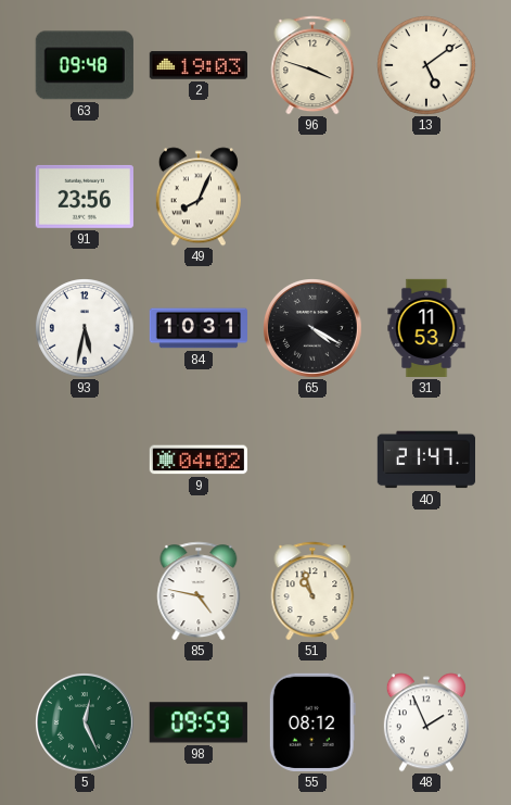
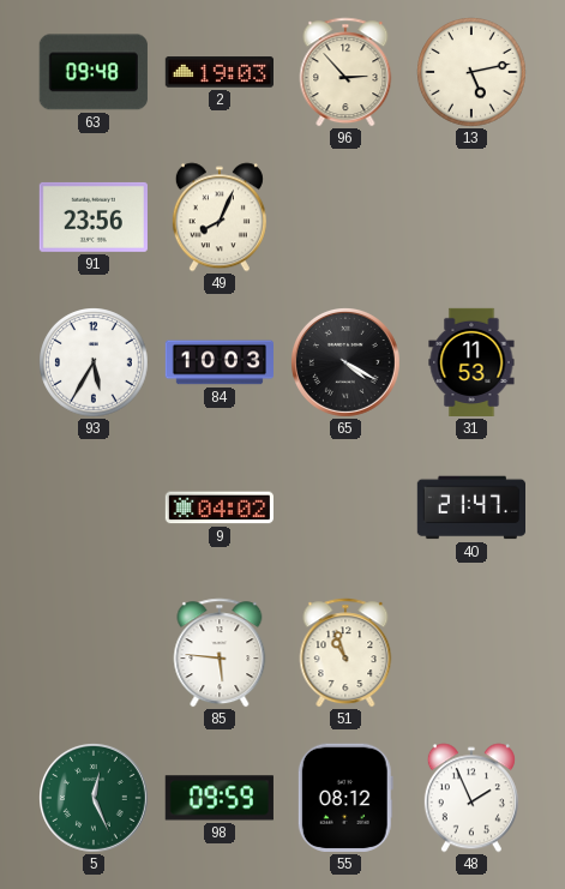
96: 3:48 -> 2:53 (345, 72)
13: 5:09 -> 5:13 (473, 73)
93: 5:32 -> 5:35 (95, 364)
84: 10:31 -> 10:03 (218, 362)
85: 4:47 -> 5:46 (220, 653)
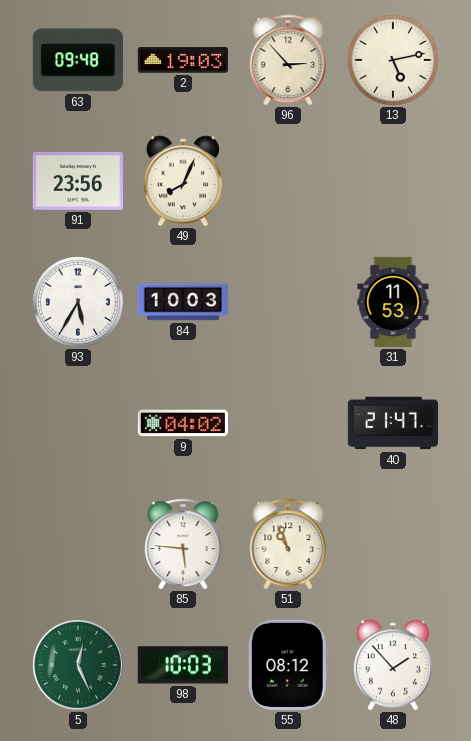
65: 4:20 -> none (347, 364)
98: 09:59 -> 10:03 (183, 665)
48: 1:56 -> 1:53 (393, 665)
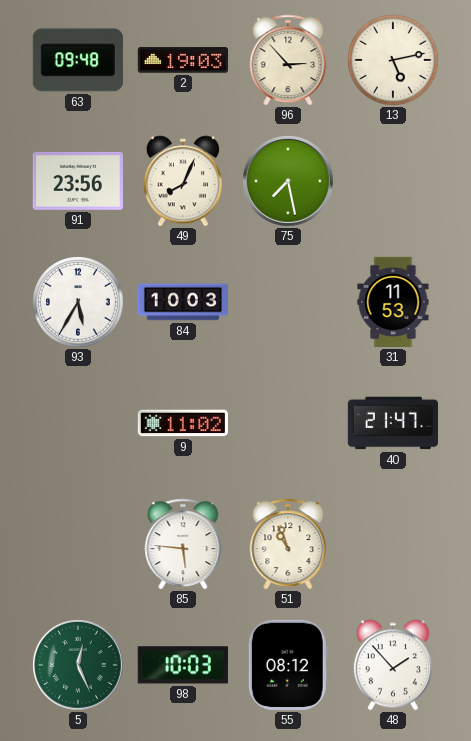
75: none -> 7:28 (289, 182)
9: 04:02 -> 11:02 (183, 423)
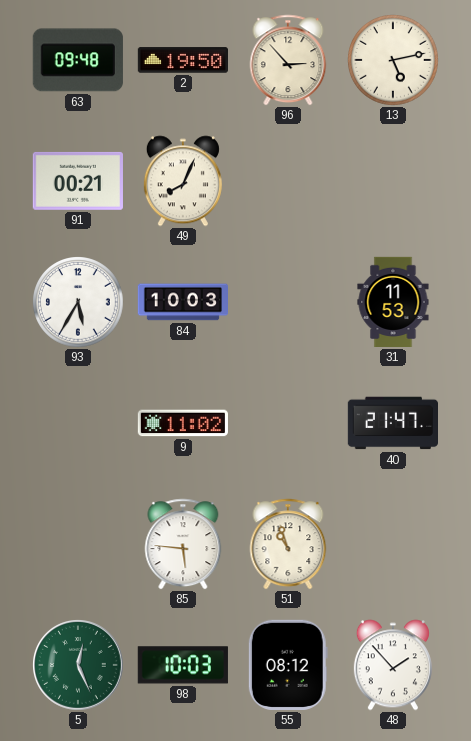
2: 19:03 -> 19:50 (182, 60)
91: 23:56 -> 00:21 (78, 181)
75: 7:28 -> none (289, 182)
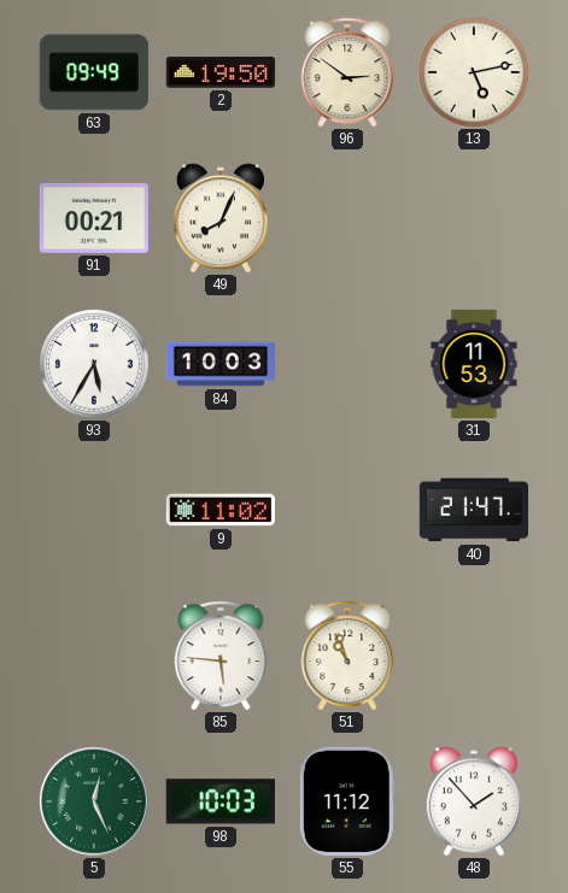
63: 09:48 -> 09:49 (94, 72)
96: 2:53 -> 2:51 (347, 72)
55: 08:12 -> 11:12 (347, 801)
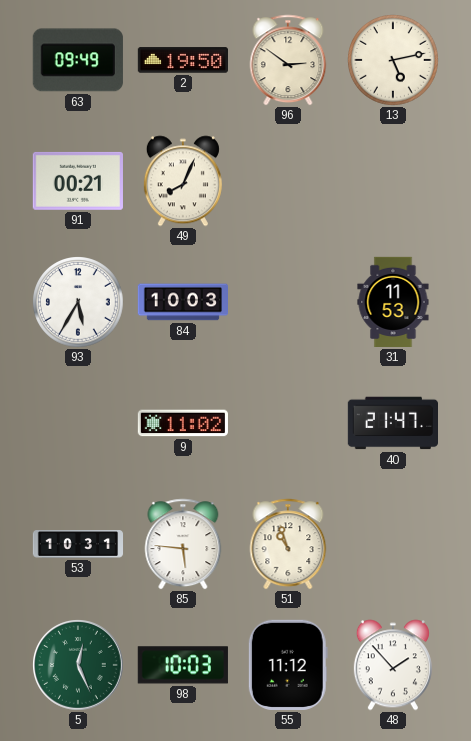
53: none -> 10:31 (78, 545)
